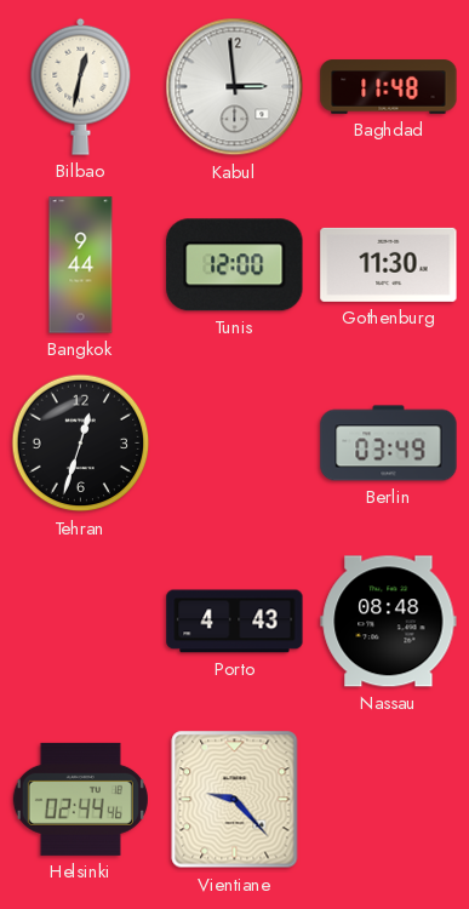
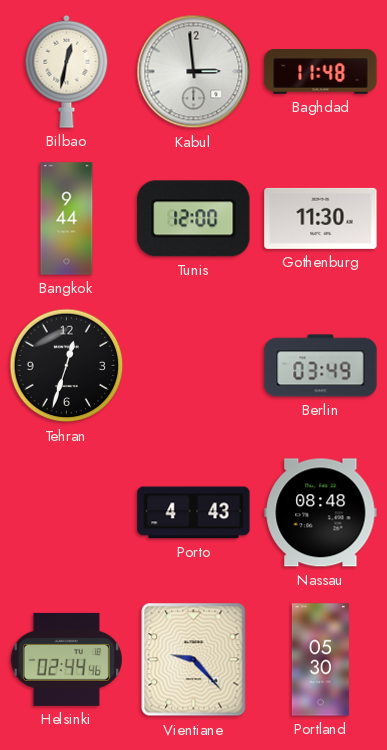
Portland: none -> 05:30 (320, 660)
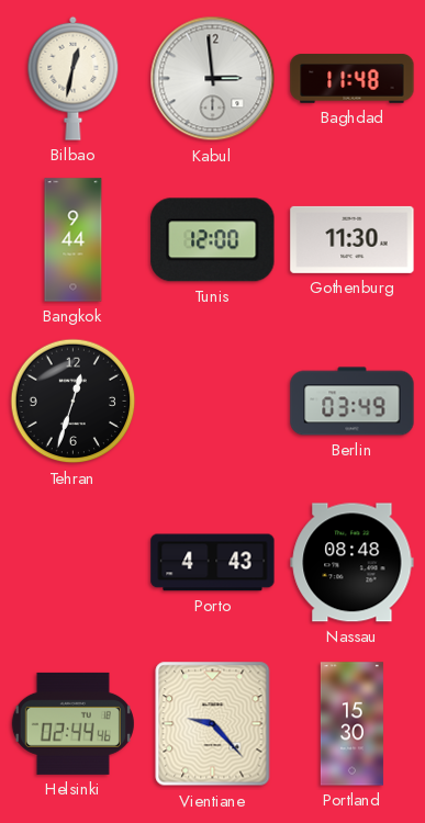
Portland: 05:30 -> 15:30 (351, 724)
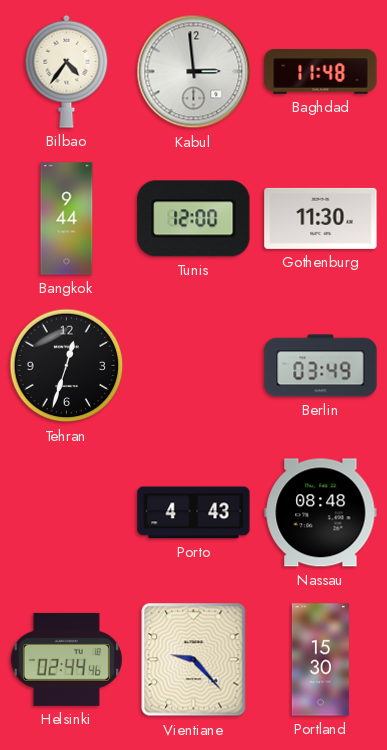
Bilbao: 12:32 -> 4:36 (67, 71)
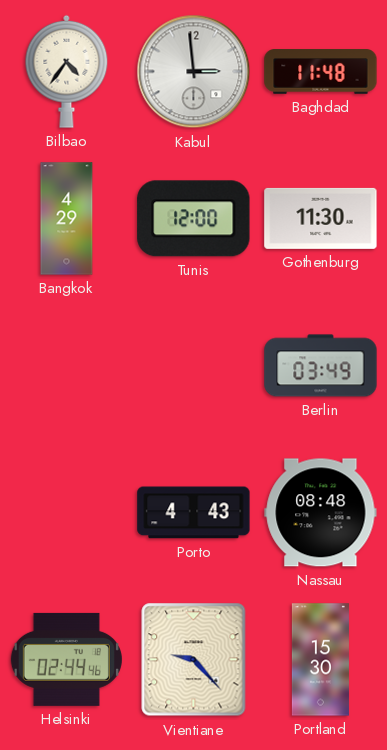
Bangkok: 9:44 -> 4:29 (67, 219)
Tehran: 12:33 -> none (67, 366)
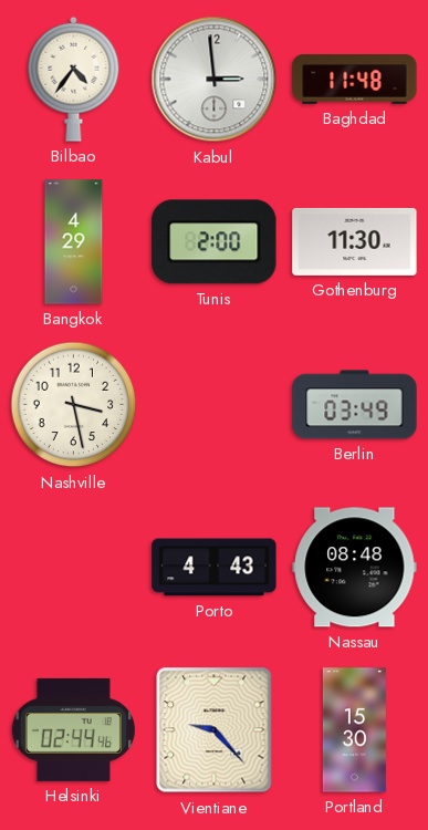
Tunis: 12:00 -> 2:00 (215, 242)
Nashville: none -> 3:28 (74, 405)
